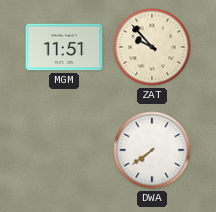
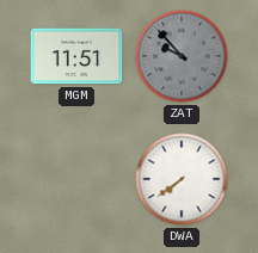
ZAT dial: cream -> grey (182, 56)
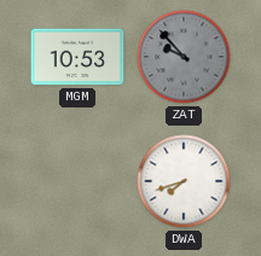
MGM: 11:51 -> 10:53 (77, 57)
DWA: 7:39 -> 7:42 (184, 181)
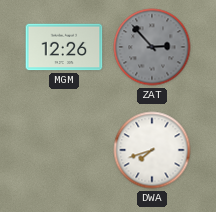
MGM: 10:53 -> 12:26 (64, 47)
ZAT: 9:53 -> 2:53 (152, 47)
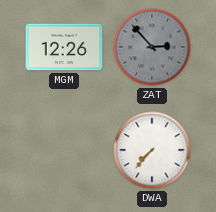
DWA: 7:42 -> 7:37 (152, 150)
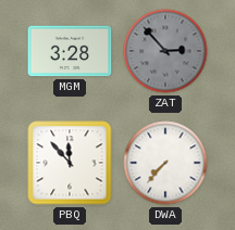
MGM: 12:26 -> 3:28 (70, 51)
PBQ: none -> 11:53 (70, 163)
